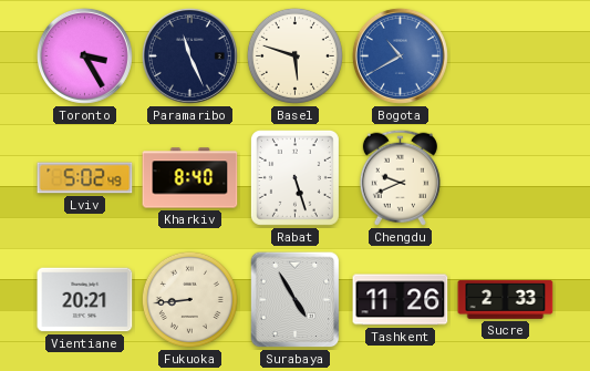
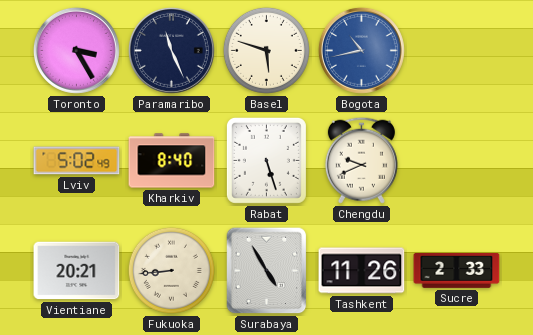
Bogota: 10:40 -> 10:43 (361, 50)
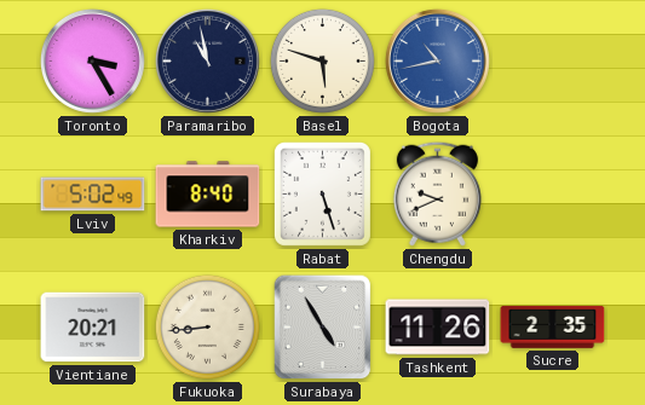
Paramaribo: 11:26 -> 10:58 (207, 60)
Sucre: 2:33 -> 2:35 (553, 326)
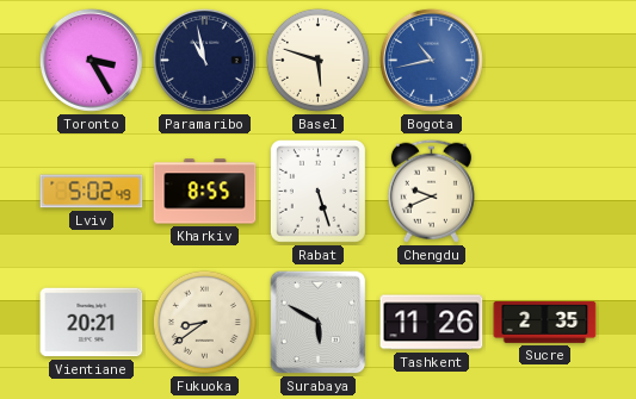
Kharkiv: 8:40 -> 8:55 (205, 192)
Fukuoka: 8:44 -> 8:39 (204, 322)
Surabaya: 4:55 -> 5:50 (319, 323)
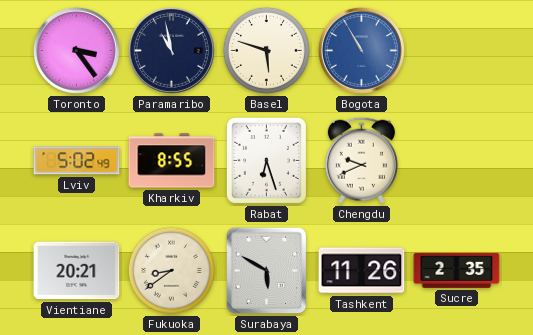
Toronto: 3:25 -> 3:24 (76, 50)
Bogota: 10:43 -> 10:55 (361, 50)
Rabat: 5:27 -> 6:27 (266, 160)
